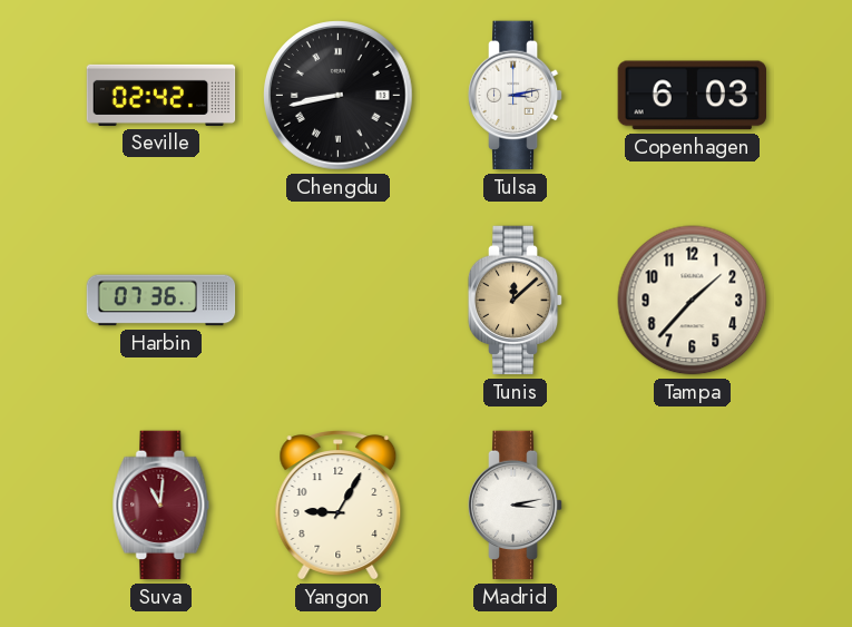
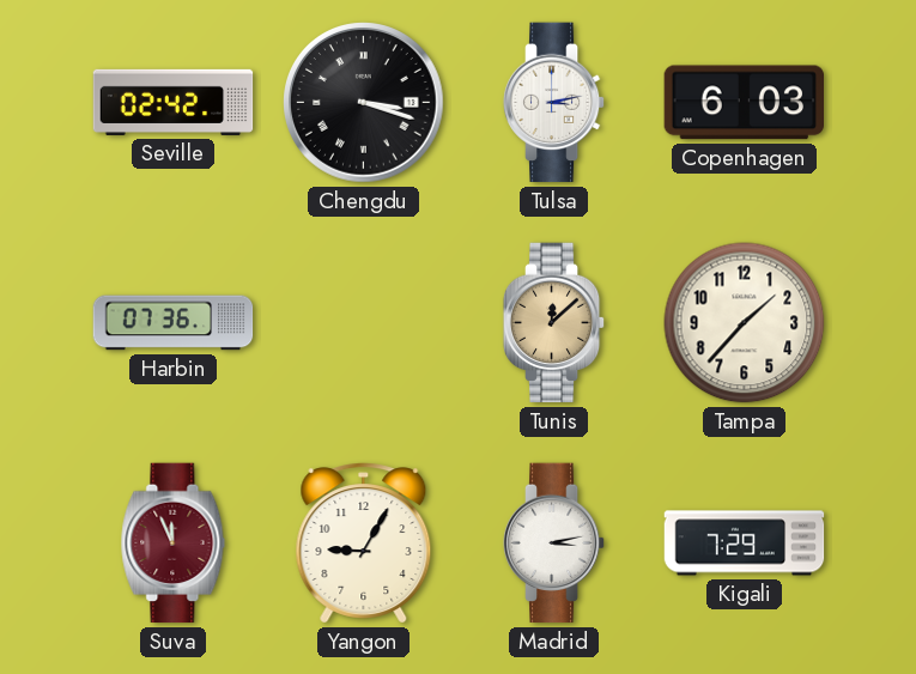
Chengdu: 8:43 -> 3:18 (364, 103)
Suva: 11:01 -> 11:56 (174, 544)
Kigali: none -> 7:29 (745, 544)
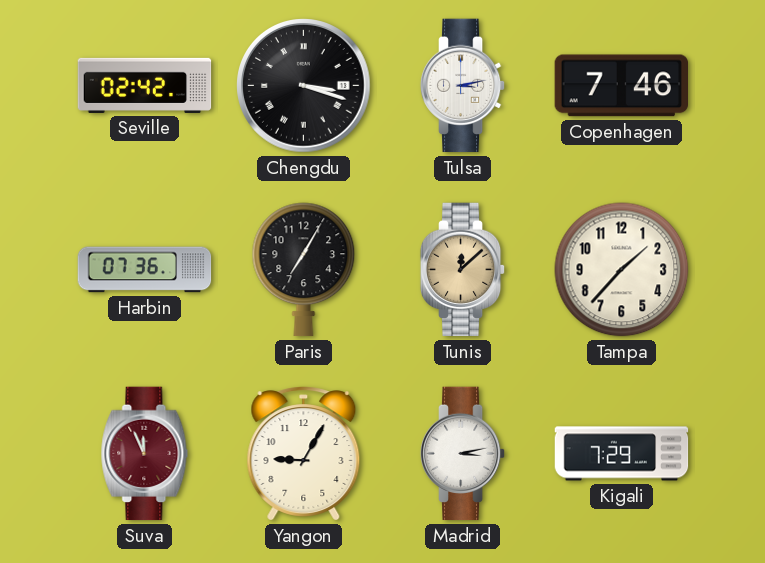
Copenhagen: 6:03 -> 7:46 (621, 86)
Paris: none -> 7:05 (304, 270)
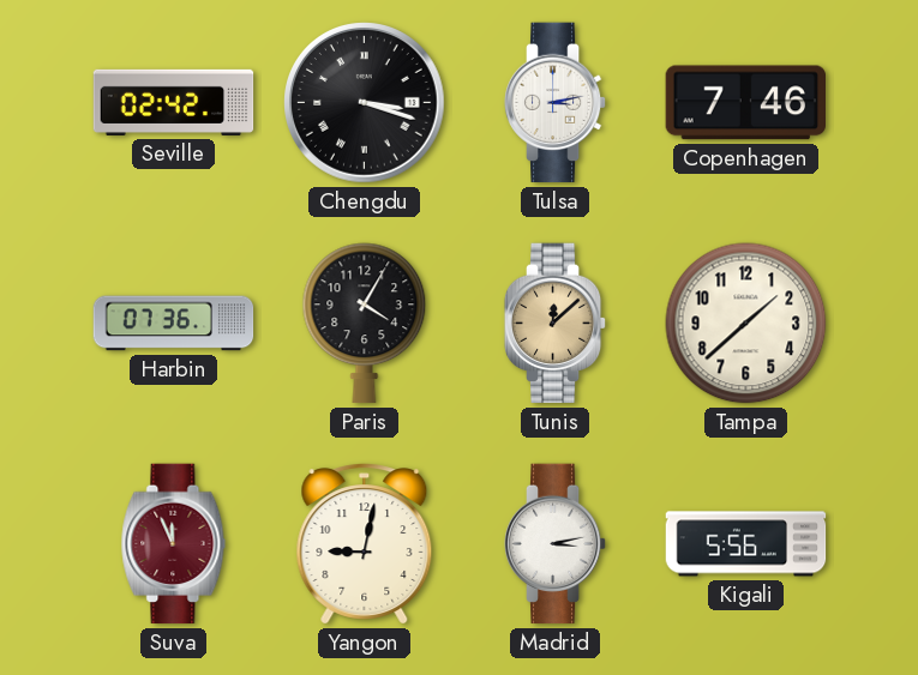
Paris: 7:05 -> 4:05 (365, 324)
Tampa: 1:37 -> 1:38 (746, 324)
Yangon: 9:05 -> 9:02 (365, 544)
Kigali: 7:29 -> 5:56 (746, 544)
